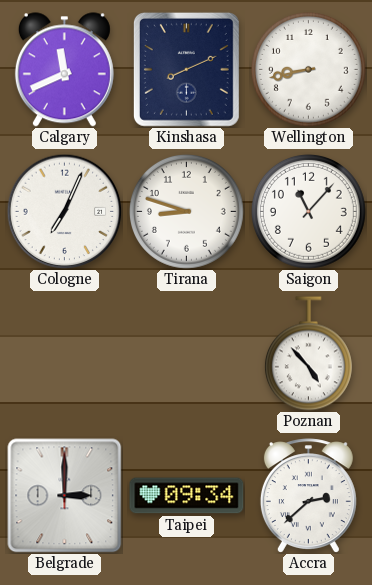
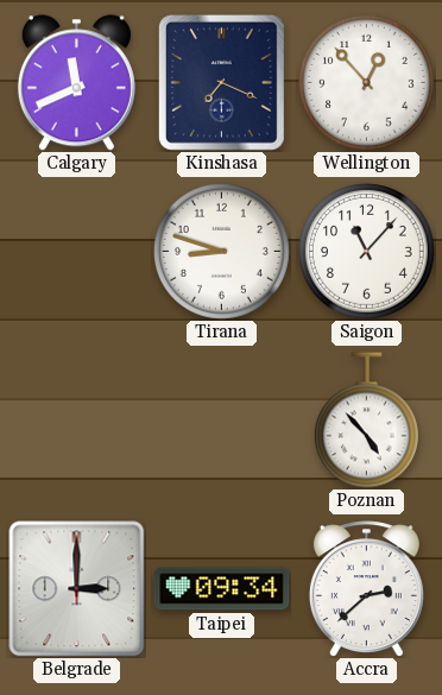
Kinshasa: 8:11 -> 7:19 (221, 82)
Wellington: 8:43 -> 12:53 (366, 82)
Cologne: 7:04 -> none (64, 211)
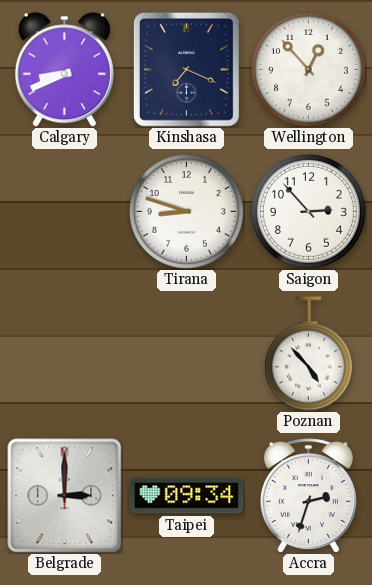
Calgary: 11:41 -> 8:41 (64, 70)
Saigon: 11:07 -> 2:53 (308, 211)
Accra: 2:38 -> 2:33 (308, 496)
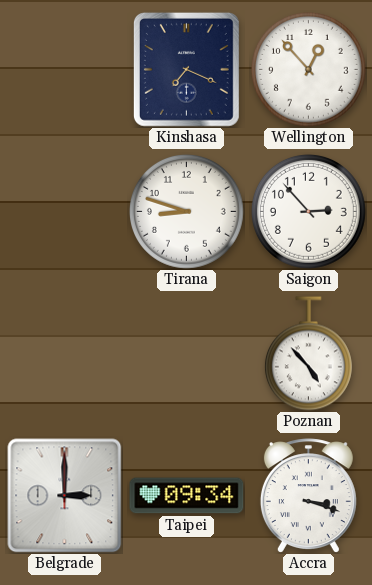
Calgary: 8:41 -> none (64, 70)
Accra: 2:33 -> 3:18 (308, 496)
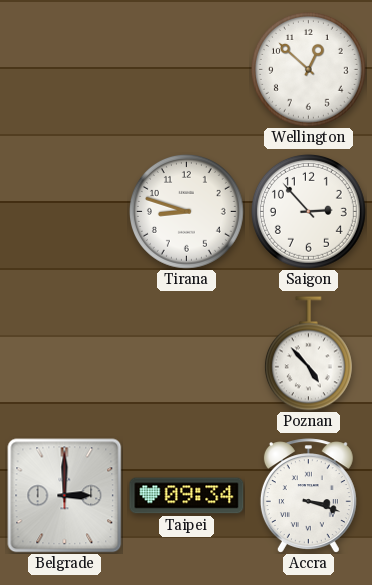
Kinshasa: 7:19 -> none (186, 69)
Wellington: 12:53 -> 12:52 (308, 69)
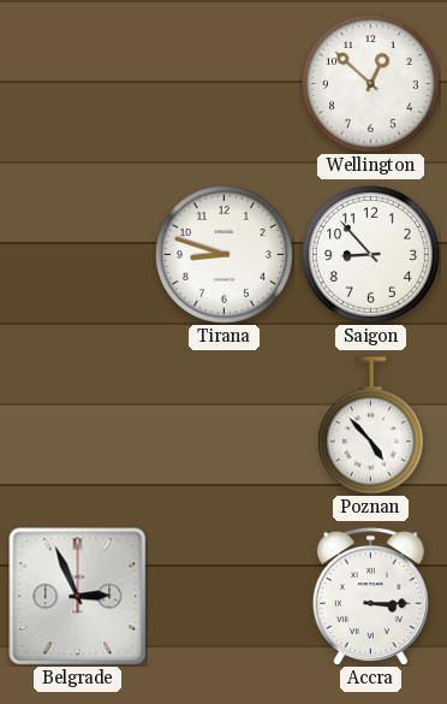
Saigon: 2:53 -> 8:53 (370, 254)
Belgrade: 3:00 -> 2:56 (78, 597)
Taipei: 09:34 -> none (187, 496)
Accra: 3:18 -> 3:15 (370, 597)
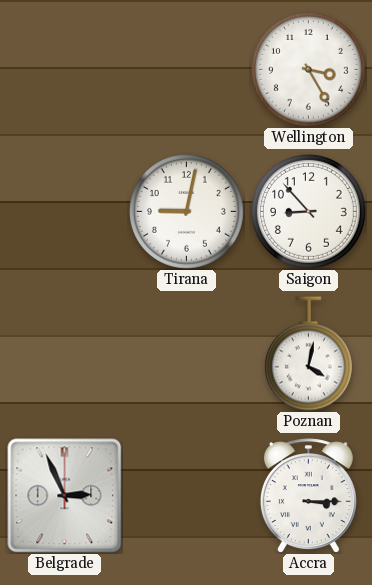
Wellington: 12:52 -> 3:25 (308, 69)
Tirana: 8:48 -> 9:02 (186, 211)
Poznan: 4:53 -> 4:02 (308, 354)
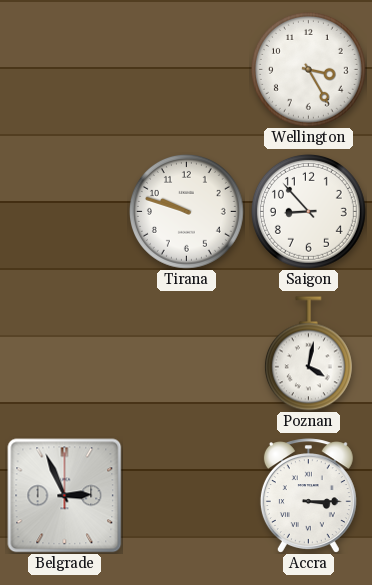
Tirana: 9:02 -> 9:48 (186, 211)
